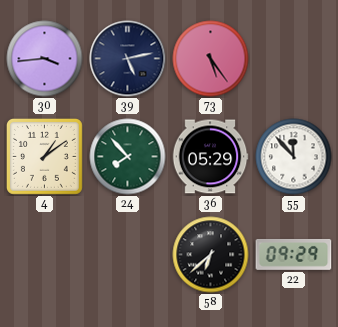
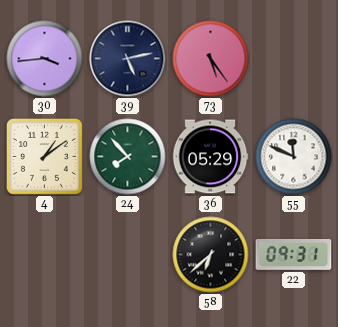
55: 11:53 -> 11:49 (294, 157)
22: 09:29 -> 09:31 (294, 254)
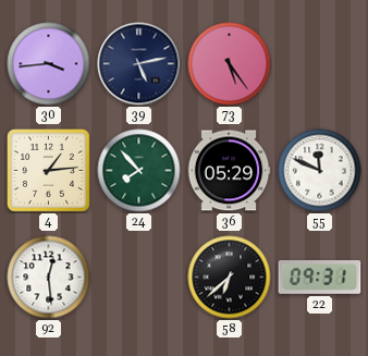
4: 1:09 -> 1:14 (48, 170)
92: none -> 12:29 (49, 278)
